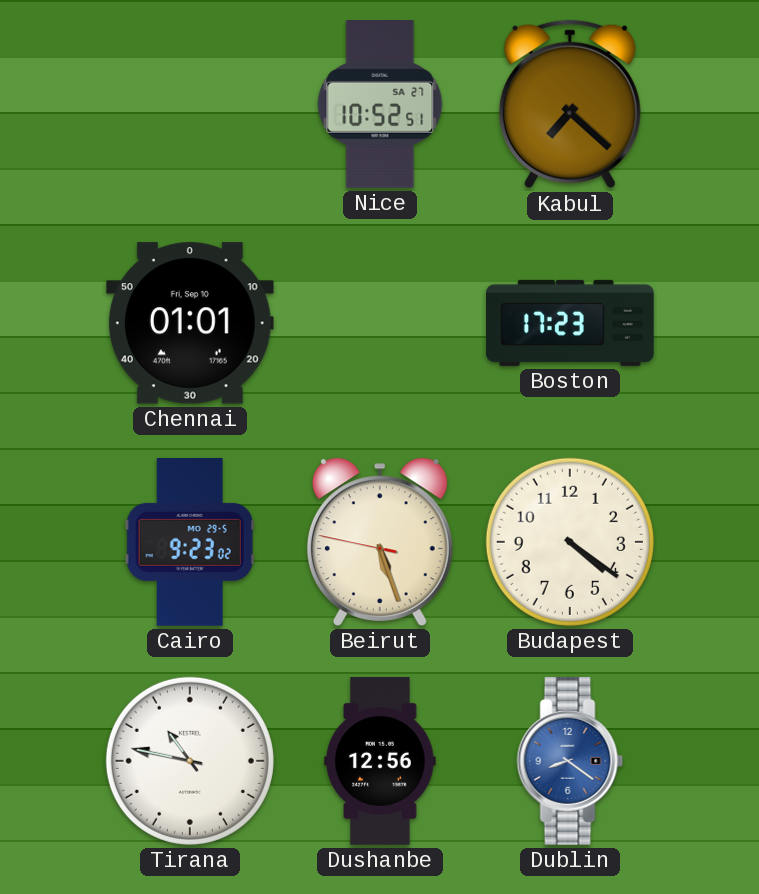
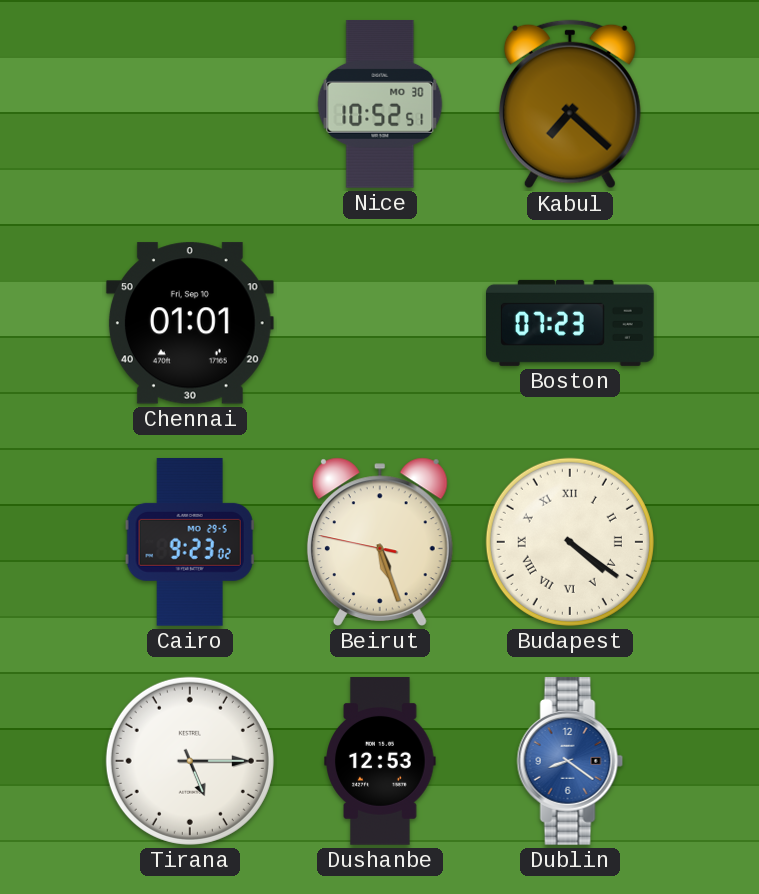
Nice date: SA 27 -> MO 30 (380, 105)
Boston: 17:23 -> 07:23 (571, 323)
Budapest numerals: Arabic -> Roman (570, 542)
Tirana: 10:47 -> 5:15 (190, 761)
Dushanbe: 12:56 -> 12:53 (380, 762)
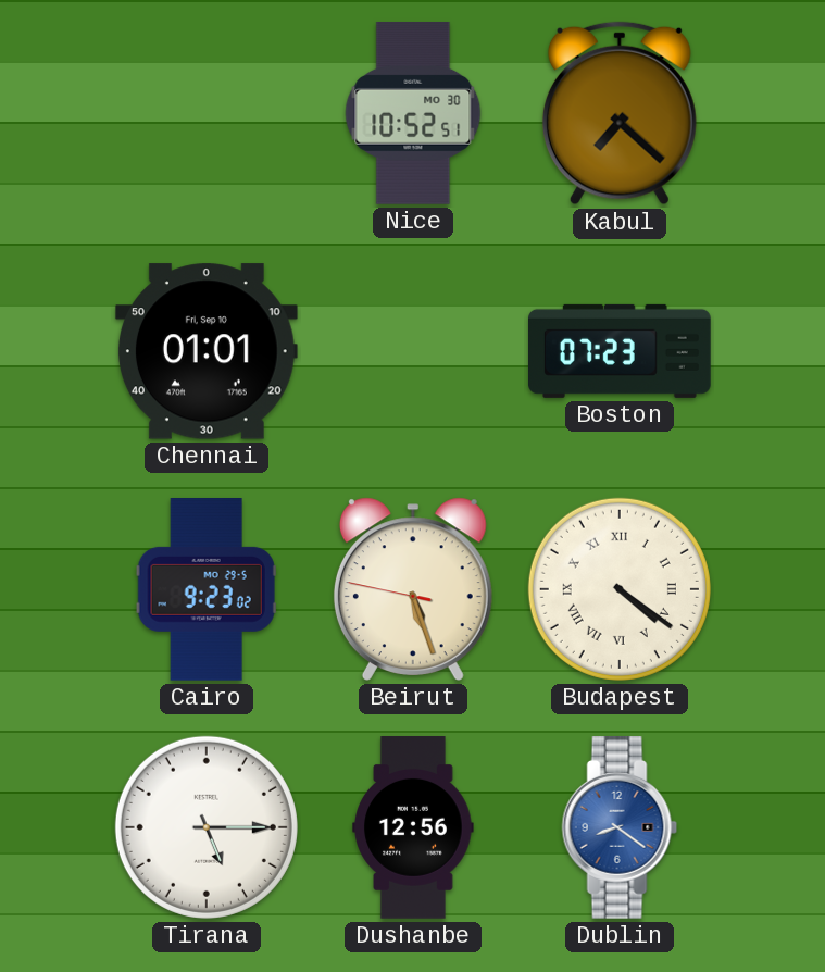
Dushanbe: 12:53 -> 12:56 (413, 828)
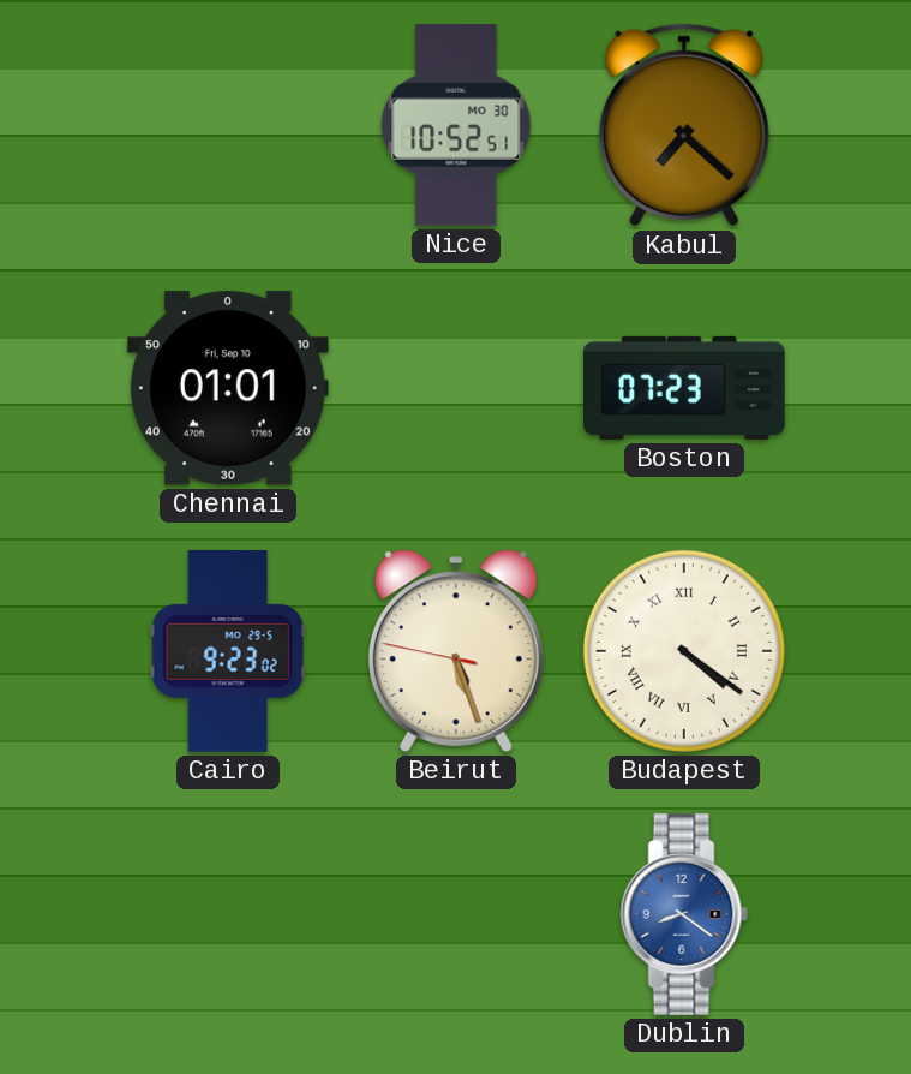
Tirana: 5:15 -> none (207, 827)
Dushanbe: 12:56 -> none (413, 828)
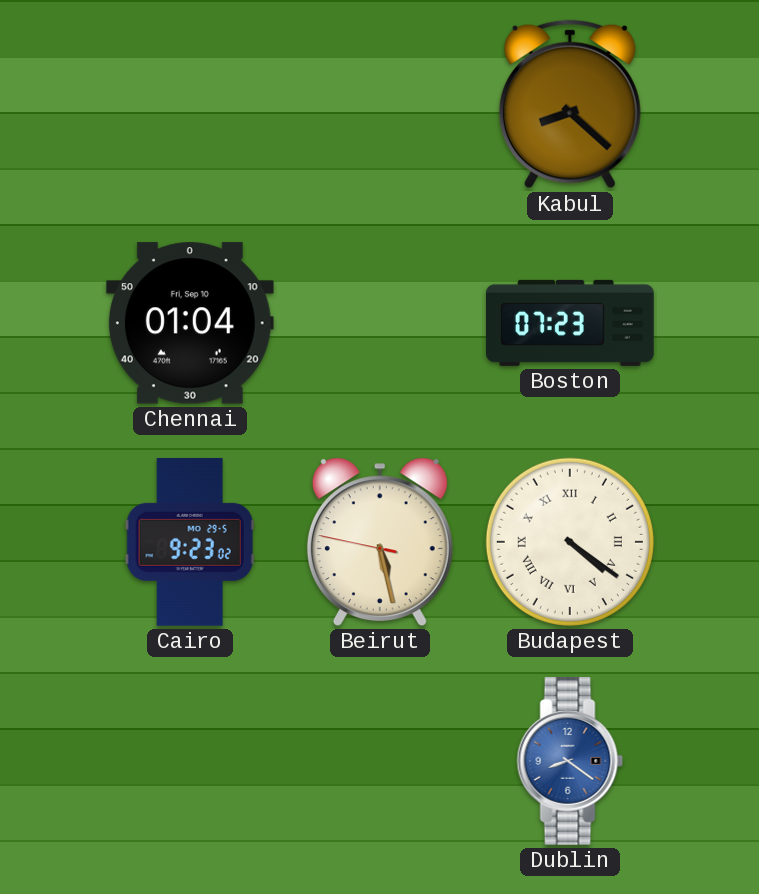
Nice: 10:52 -> none (456, 126)
Kabul: 7:22 -> 8:22 (570, 104)
Chennai: 01:01 -> 01:04 (190, 323)
Beirut: 5:26 -> 5:27 (380, 542)
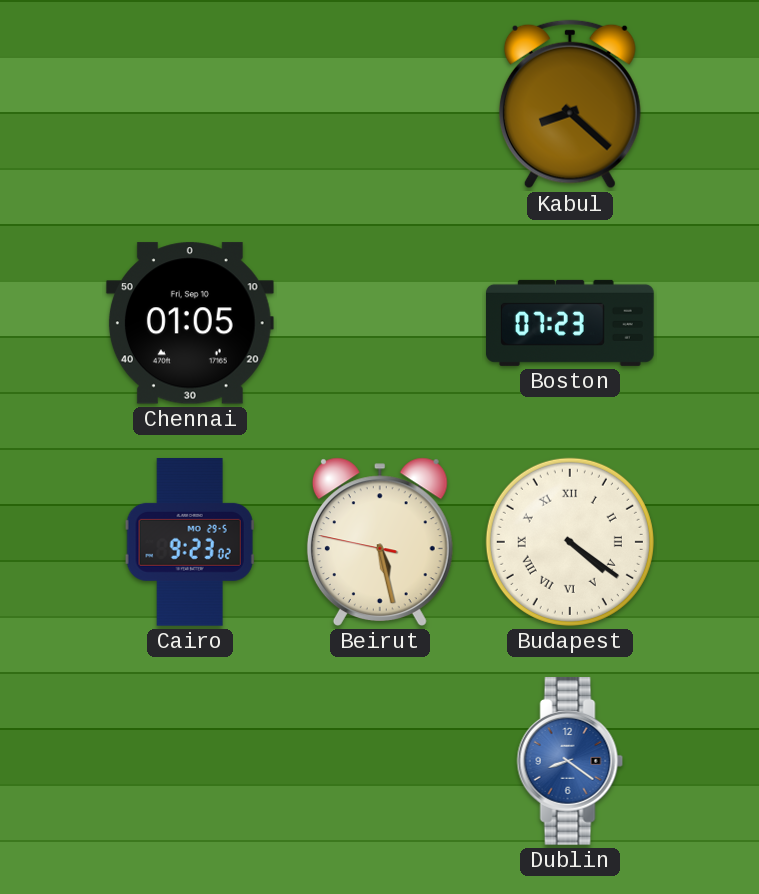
Chennai: 01:04 -> 01:05 (190, 323)
